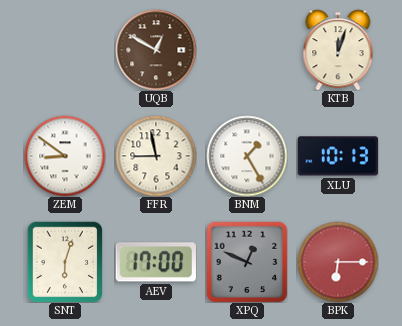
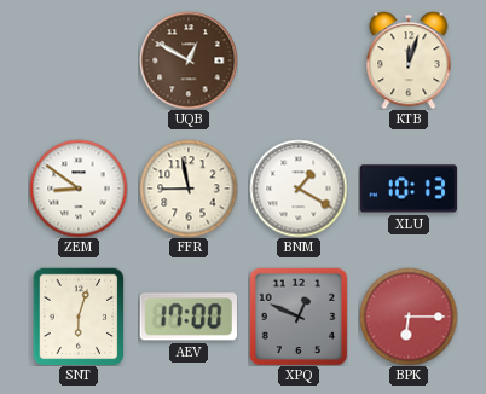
BNM: 1:25 -> 1:20 (299, 189)
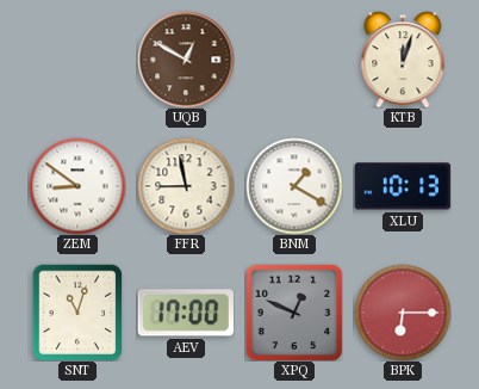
SNT: 6:03 -> 11:03 (77, 313)
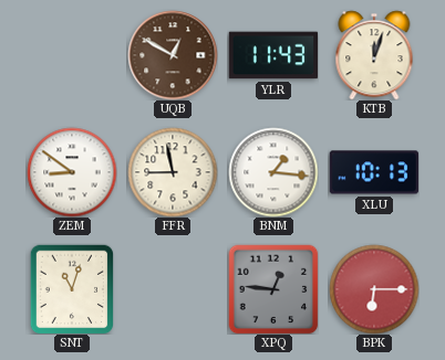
YLR: none -> 11:43 (273, 55)
BNM: 1:20 -> 1:16 (273, 172)
AEV: 17:00 -> none (186, 313)
XPQ: 12:49 -> 12:46 (273, 289)
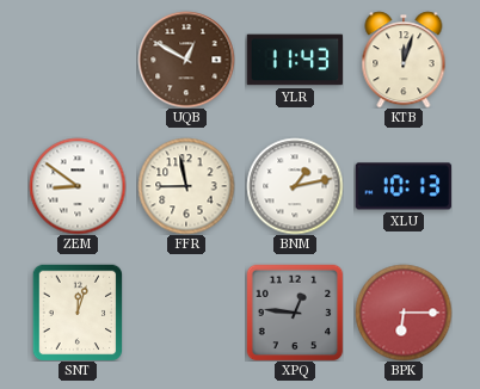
BNM: 1:16 -> 1:13 (295, 186)
SNT: 11:03 -> 12:03 (78, 313)
